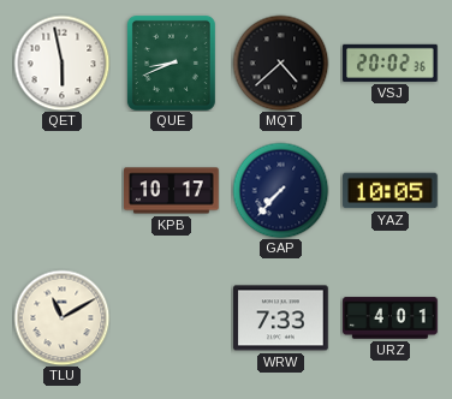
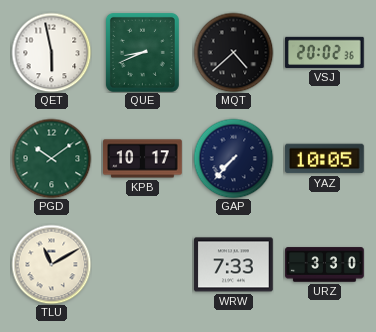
PGD: none -> 10:09 (51, 158)
URZ: 4:01 -> 3:30 (325, 265)
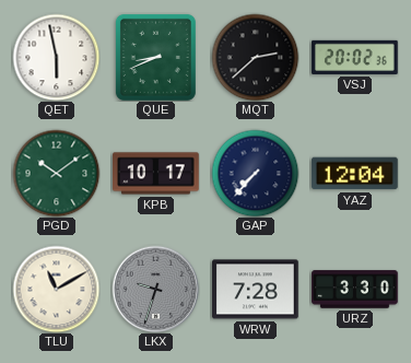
MQT: 4:38 -> 2:38 (255, 57)
YAZ: 10:05 -> 12:04 (355, 174)
LKX: none -> 9:33 (155, 289)
WRW: 7:33 -> 7:28 (256, 290)
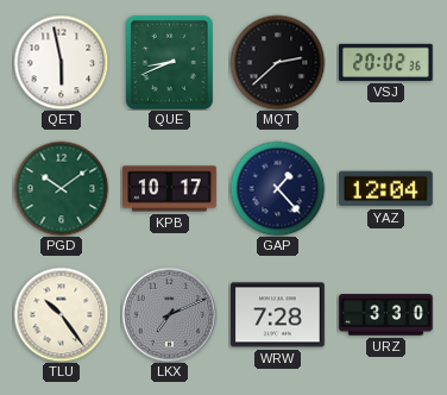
GAP: 7:37 -> 1:23 (277, 188)
TLU: 11:10 -> 10:24 (61, 314)
LKX: 9:33 -> 7:11 (169, 314)
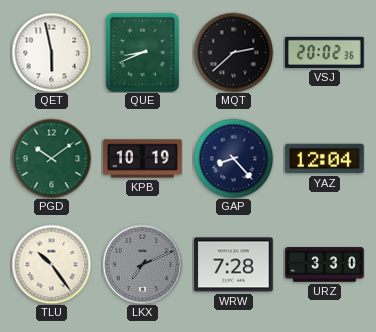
KPB: 10:17 -> 10:19 (143, 159)
GAP: 1:23 -> 8:23 (233, 158)
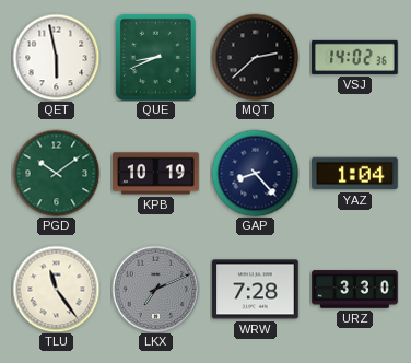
VSJ: 20:02 -> 14:02 (355, 57)
YAZ: 12:04 -> 1:04 (355, 174)
TLU: 10:24 -> 11:24 (56, 289)
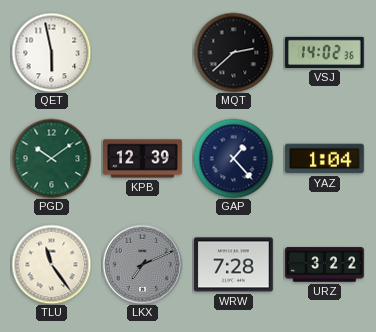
QUE: 8:41 -> none (155, 57)
KPB: 10:19 -> 12:39 (143, 159)
GAP: 8:23 -> 1:23 (233, 158)
URZ: 3:30 -> 3:22 (325, 265)
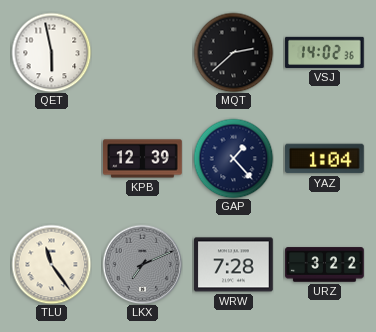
PGD: 10:09 -> none (51, 158)
